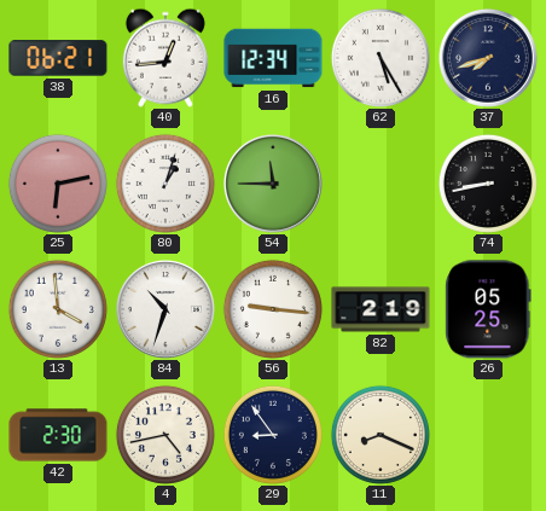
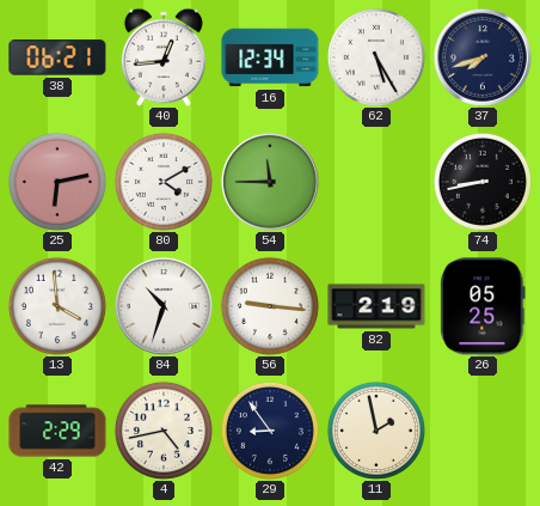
80: 1:03 -> 4:10 (164, 182)
42: 2:30 -> 2:29 (57, 431)
11: 8:19 -> 1:58 (376, 431)
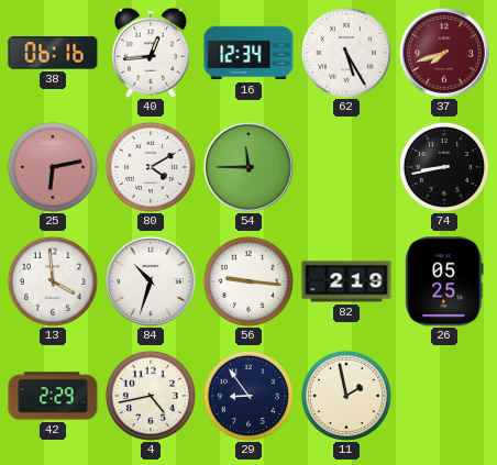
38: 06:21 -> 06:16 (53, 53)
37 dial: navy -> burgundy (444, 53)
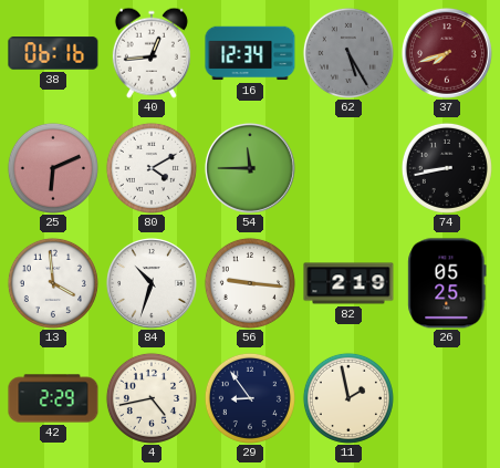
62 dial: white -> grey (348, 53)
25: 6:13 -> 6:11 (53, 168)
